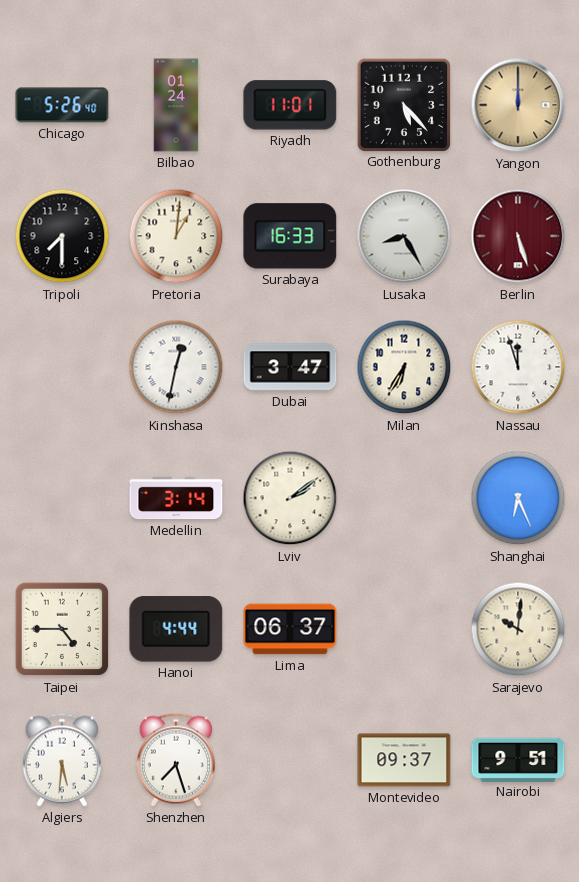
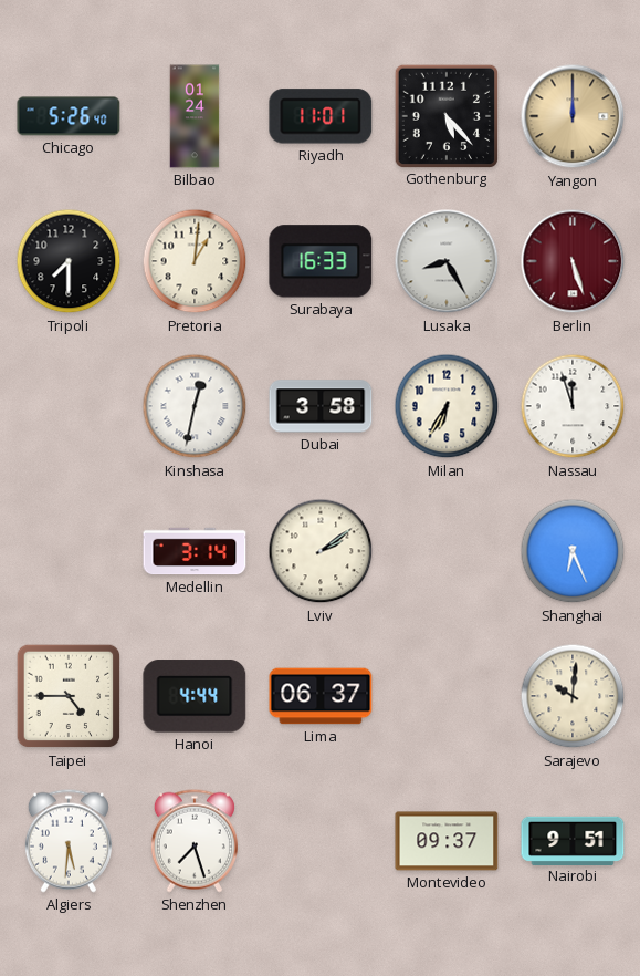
Dubai: 3:47 -> 3:58 (321, 406)
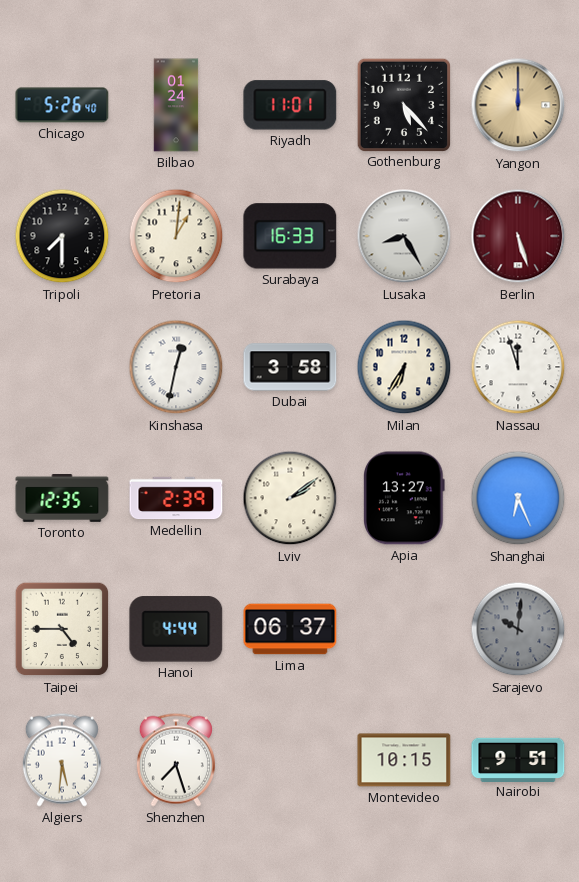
Toronto: none -> 12:35 (62, 499)
Medellin: 3:14 -> 2:39 (176, 498)
Apia: none -> 13:27 (405, 498)
Sarajevo dial: cream -> grey (518, 629)
Montevideo: 09:37 -> 10:15 (404, 760)
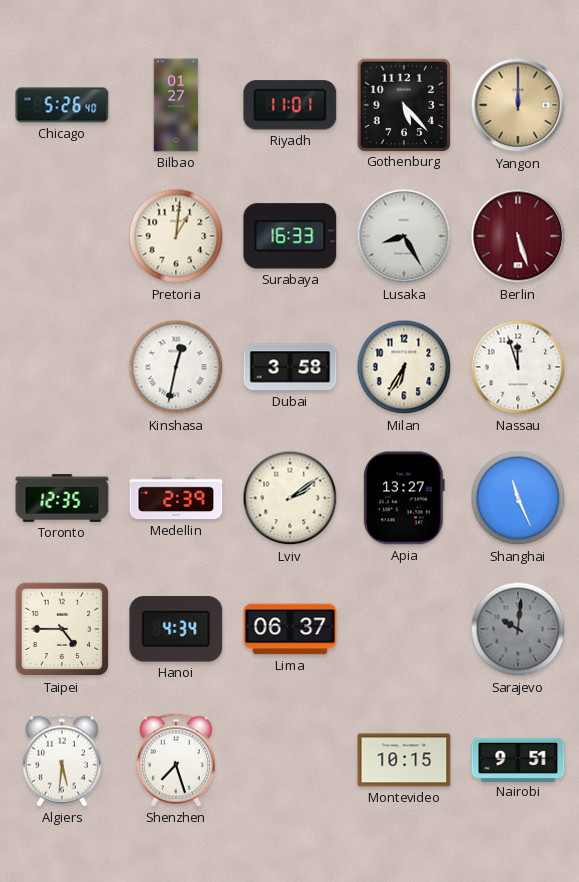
Bilbao: 01:24 -> 01:27 (176, 105)
Tripoli: 7:30 -> none (62, 236)
Shanghai: 6:26 -> 11:26 (518, 498)
Hanoi: 4:44 -> 4:34 (176, 629)
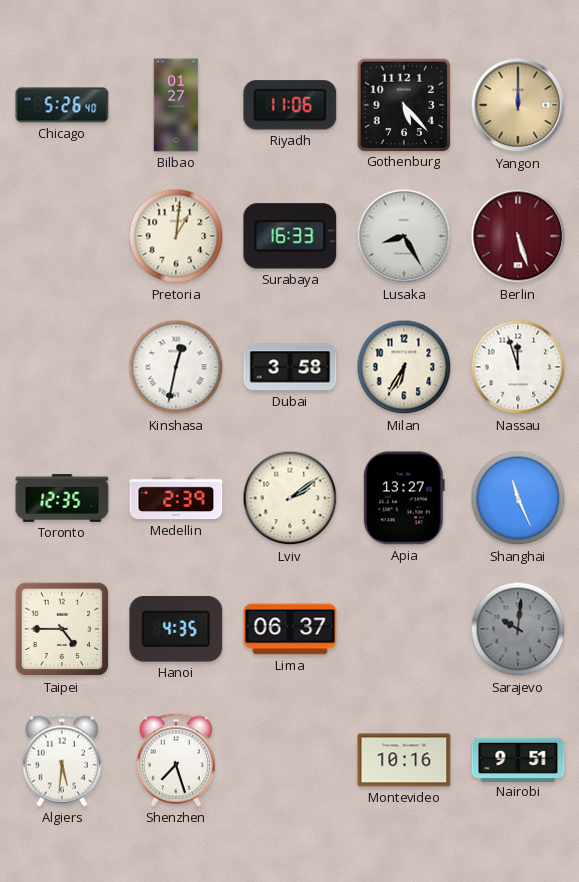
Riyadh: 11:01 -> 11:06 (290, 105)
Hanoi: 4:34 -> 4:35 (176, 629)
Montevideo: 10:15 -> 10:16 (404, 760)
